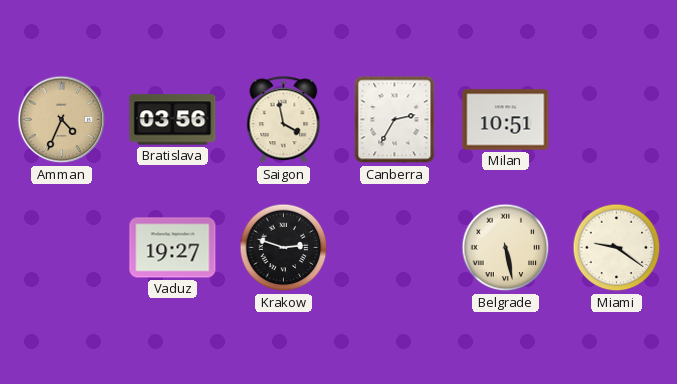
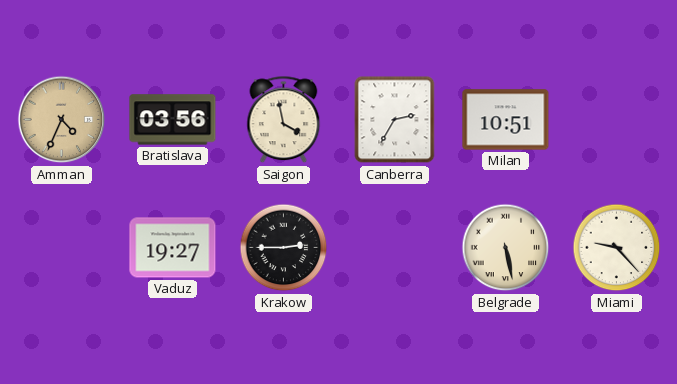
Krakow: 2:48 -> 2:45 (284, 248)
Miami: 9:21 -> 9:23 (617, 248)
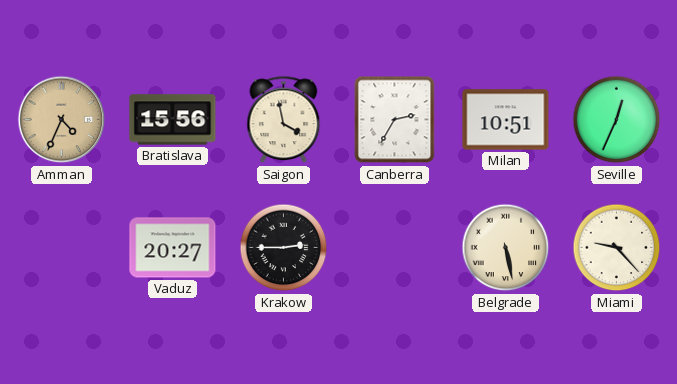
Bratislava: 03:56 -> 15:56 (173, 120)
Seville: none -> 12:34 (617, 120)
Vaduz: 19:27 -> 20:27 (173, 248)
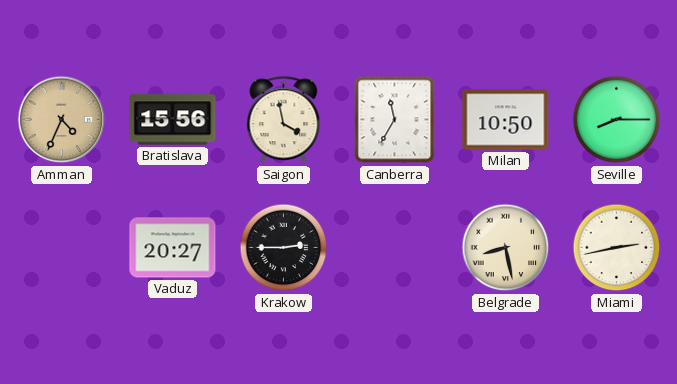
Canberra: 2:35 -> 11:35 (395, 120)
Milan: 10:51 -> 10:50 (506, 120)
Seville: 12:34 -> 8:15 (617, 120)
Belgrade: 5:28 -> 8:28 (506, 248)
Miami: 9:23 -> 2:43 (617, 248)
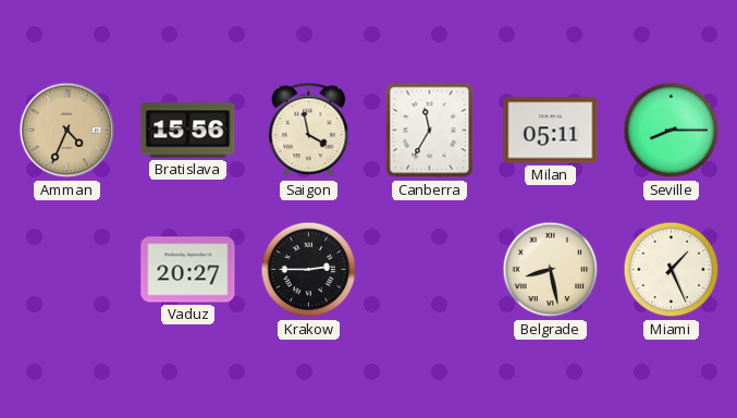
Milan: 10:50 -> 05:11 (551, 131)
Miami: 2:43 -> 1:26 (672, 270)
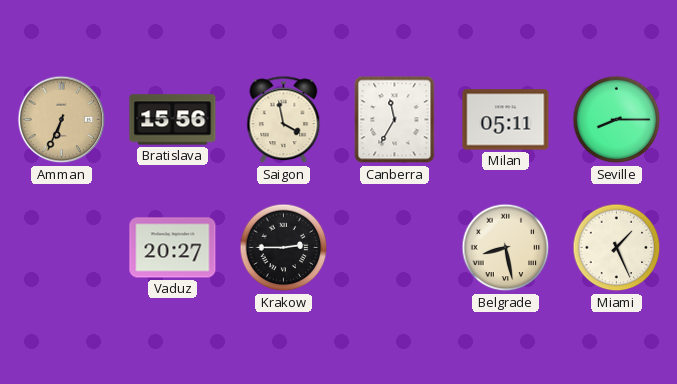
Amman: 4:34 -> 6:34 (62, 120)
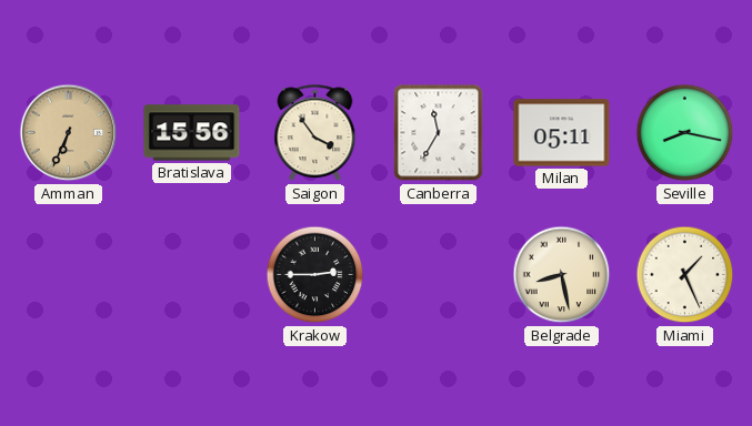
Saigon: 3:58 -> 3:54 (315, 133)
Seville: 8:15 -> 8:17 (685, 133)
Vaduz: 20:27 -> none (173, 248)
